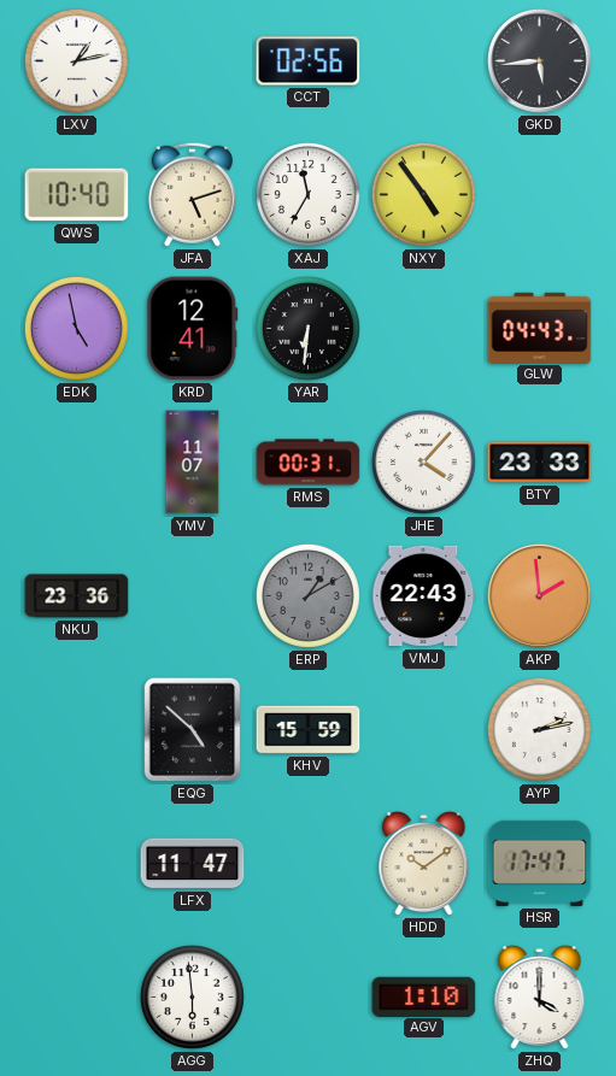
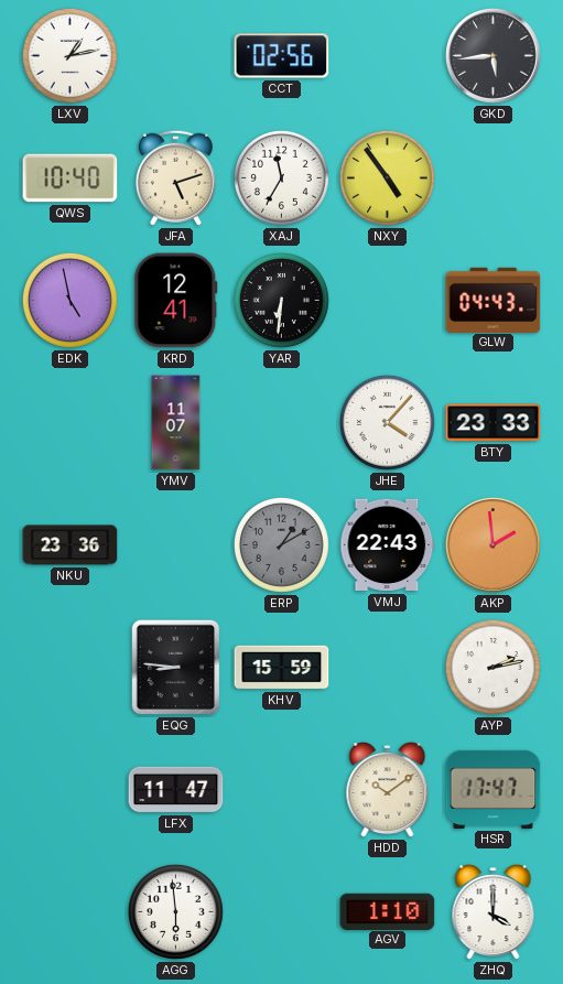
RMS: 00:31 -> none (309, 463)
EQG: 4:52 -> 8:46 (176, 668)
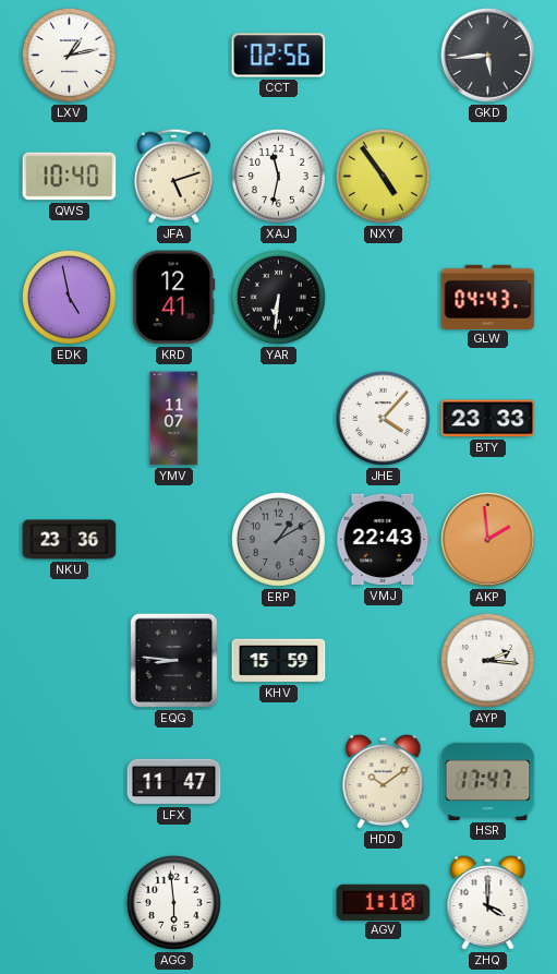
XAJ: 11:35 -> 11:32 (278, 176)
AYP: 2:13 -> 2:16 (487, 660)
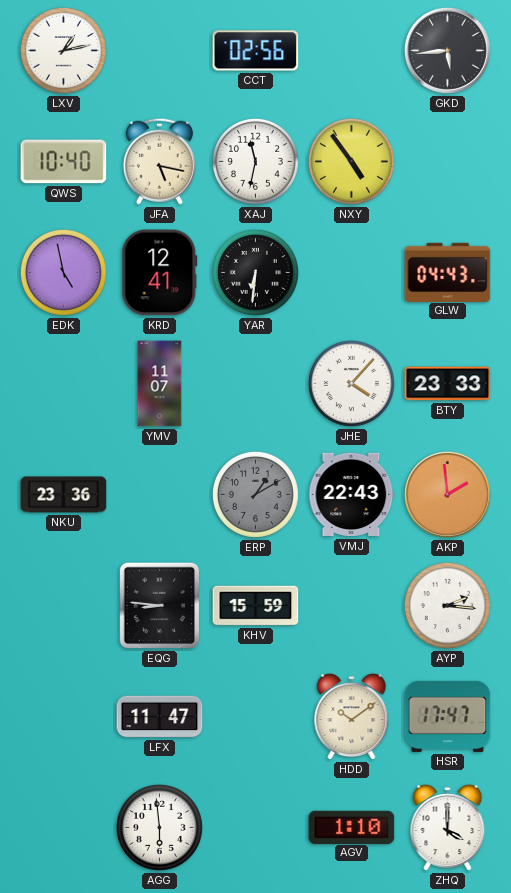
JFA: 5:12 -> 5:17 (159, 161)
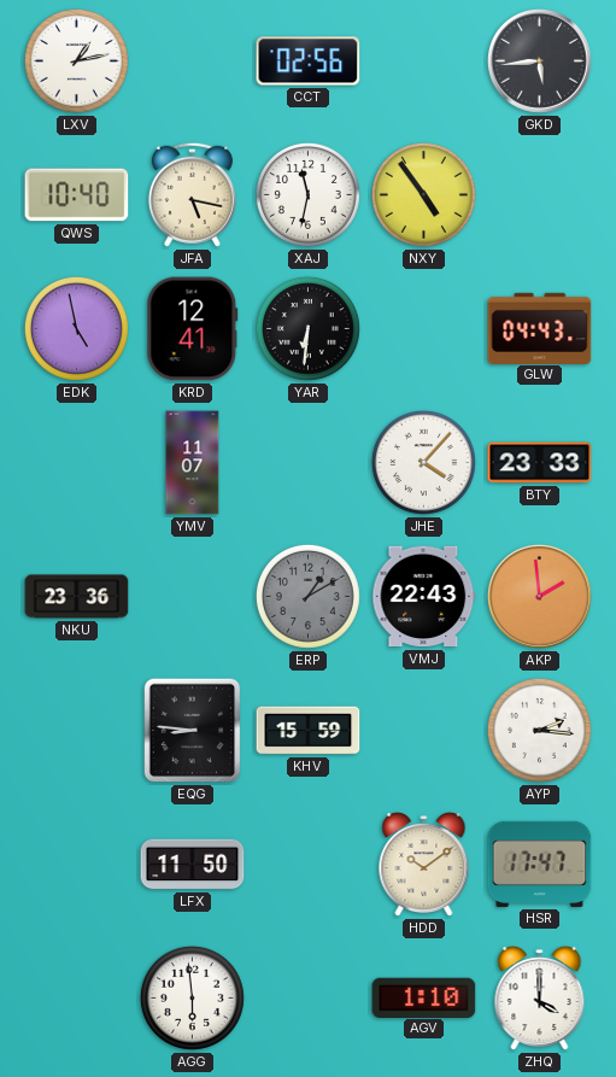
LFX: 11:47 -> 11:50 (193, 865)
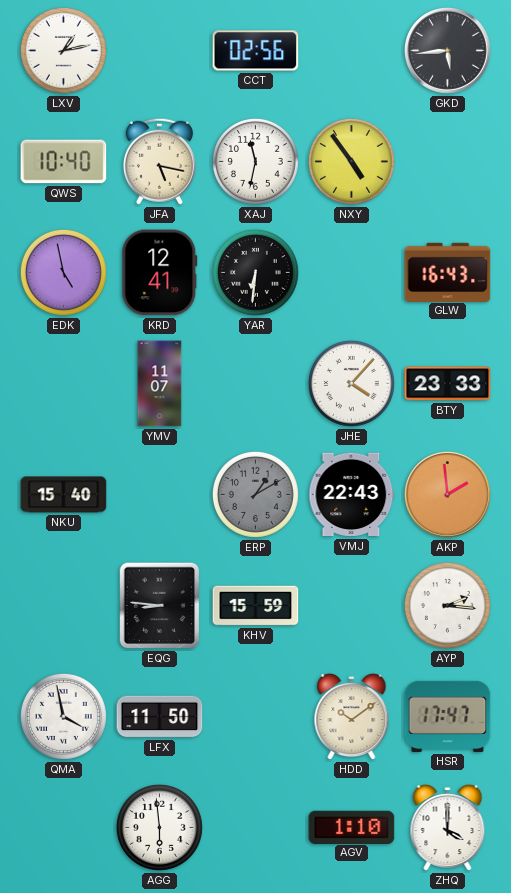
GLW: 04:43 -> 16:43 (448, 272)
NKU: 23:36 -> 15:40 (64, 495)
QMA: none -> 3:58 (63, 716)
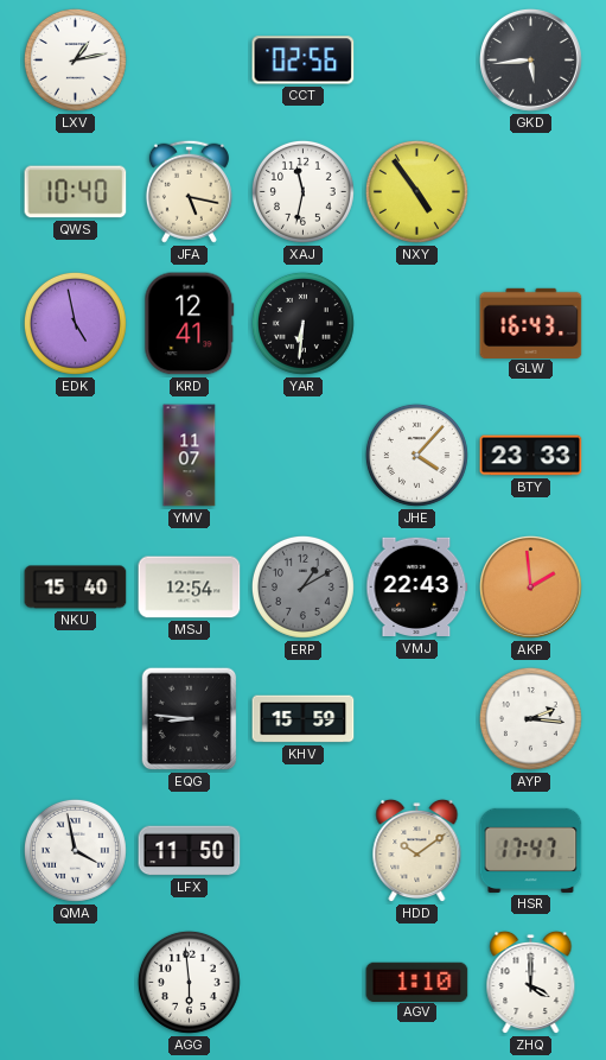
MSJ: none -> 12:54 (190, 588)
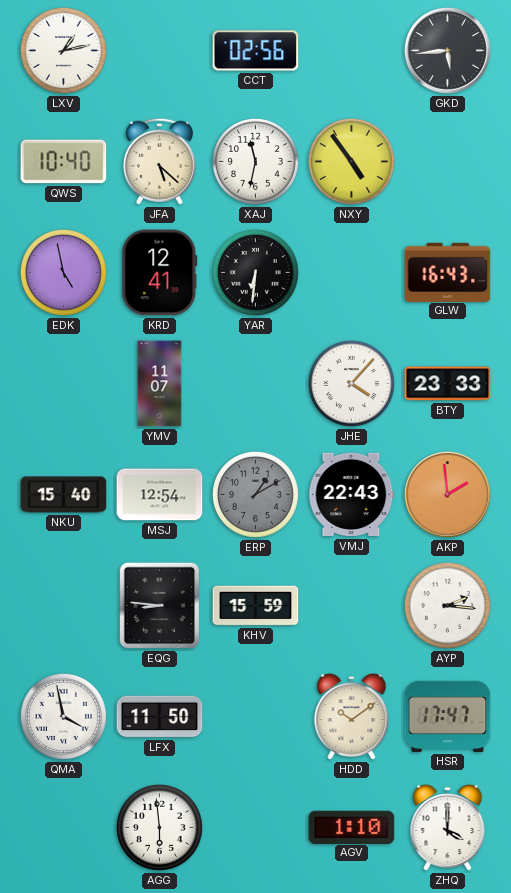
JFA: 5:17 -> 5:22 (159, 161)
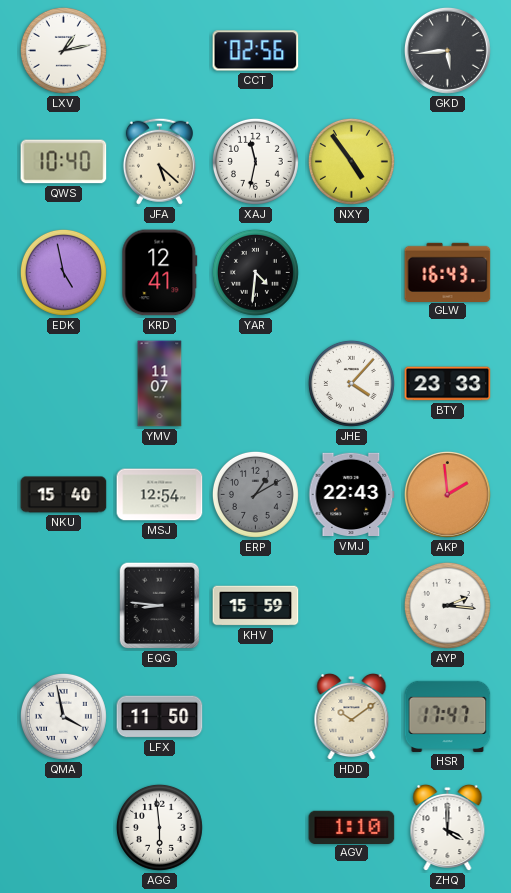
YAR: 6:31 -> 4:31 (255, 272)
